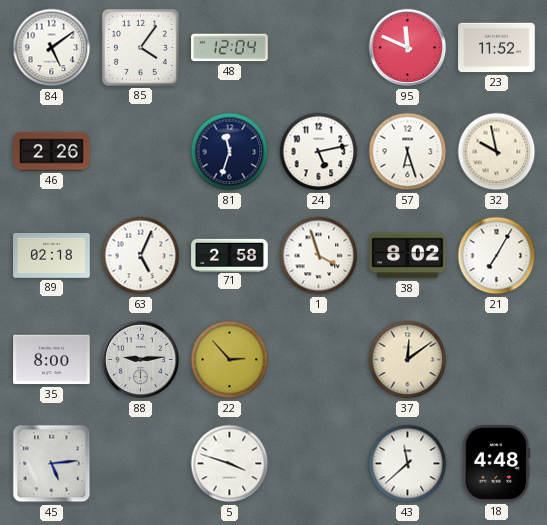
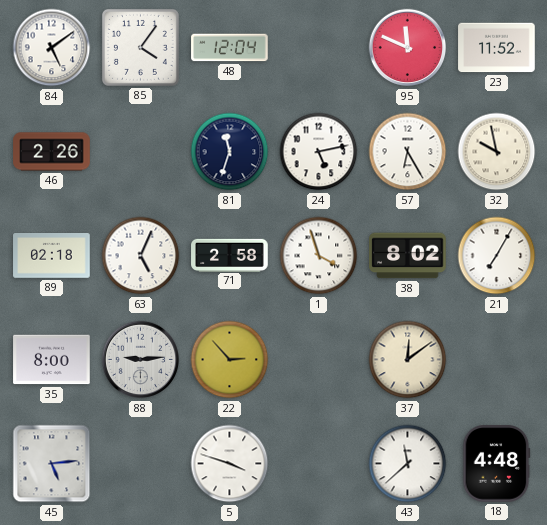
57: 6:27 -> 6:25 (408, 152)
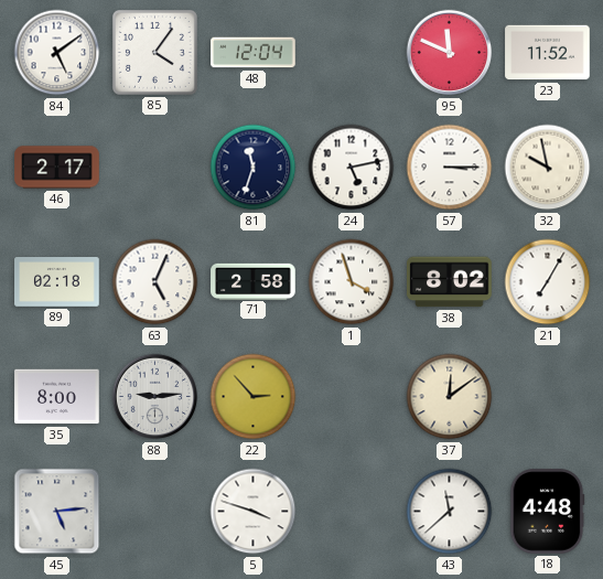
46: 2:26 -> 2:17 (57, 168)
57: 6:25 -> 3:15 (450, 168)
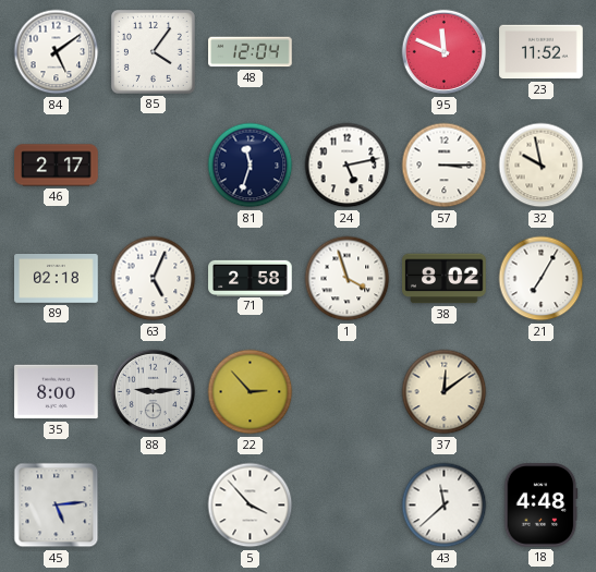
5: 3:48 -> 3:53 (251, 506)
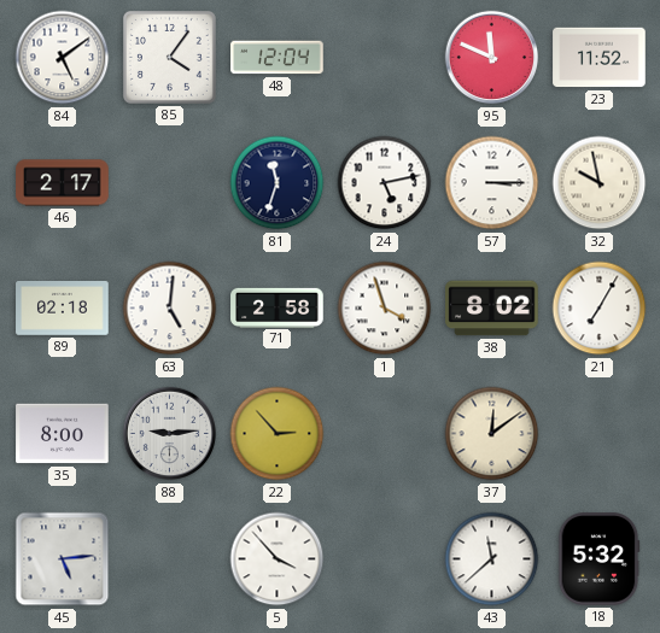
63: 5:04 -> 5:01 (170, 309)
18: 4:48 -> 5:32 (598, 559)
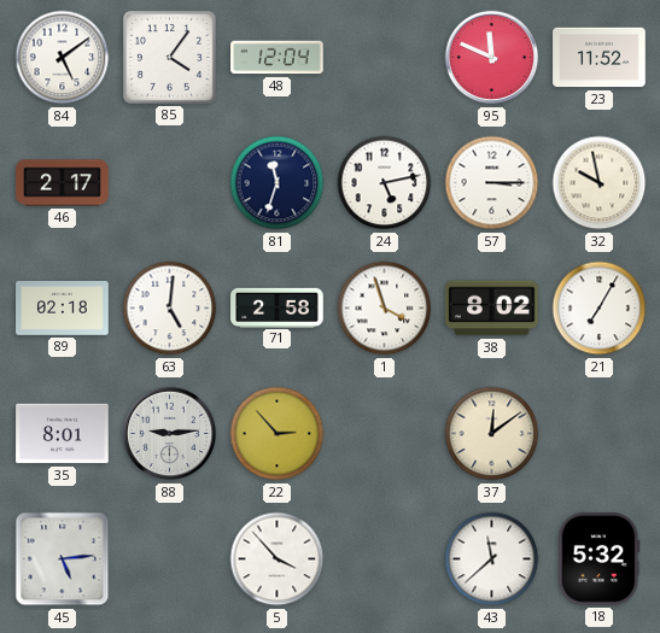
35: 8:00 -> 8:01 (63, 434)
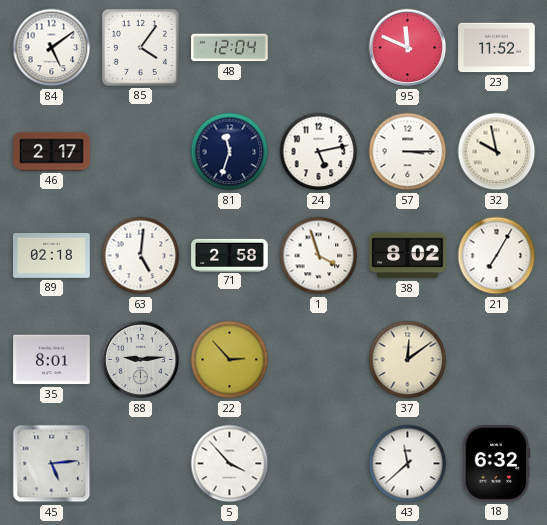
18: 5:32 -> 6:32 (496, 464)
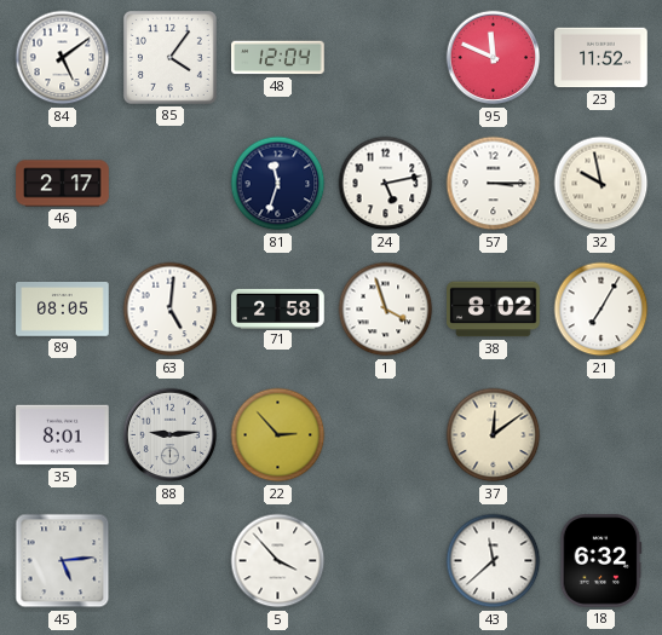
89: 02:18 -> 08:05 (63, 310)
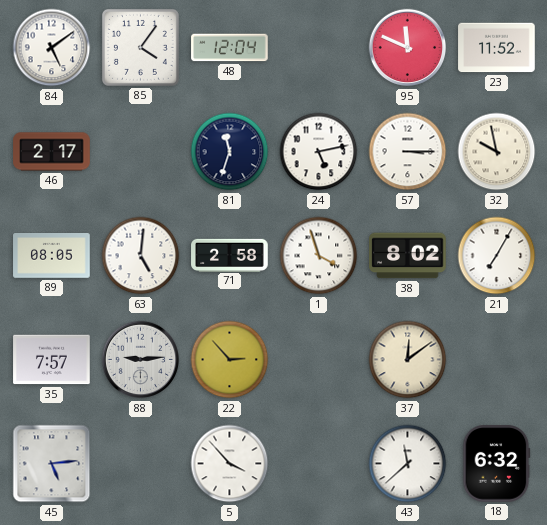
35: 8:01 -> 7:57 (52, 360)
